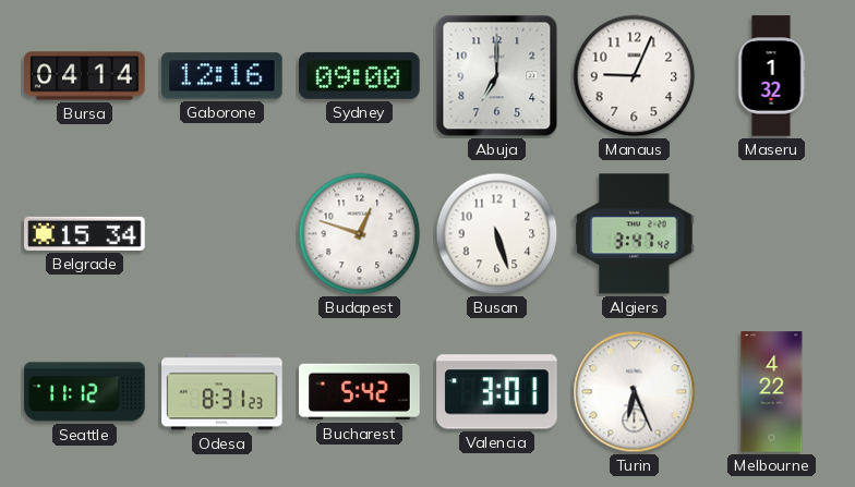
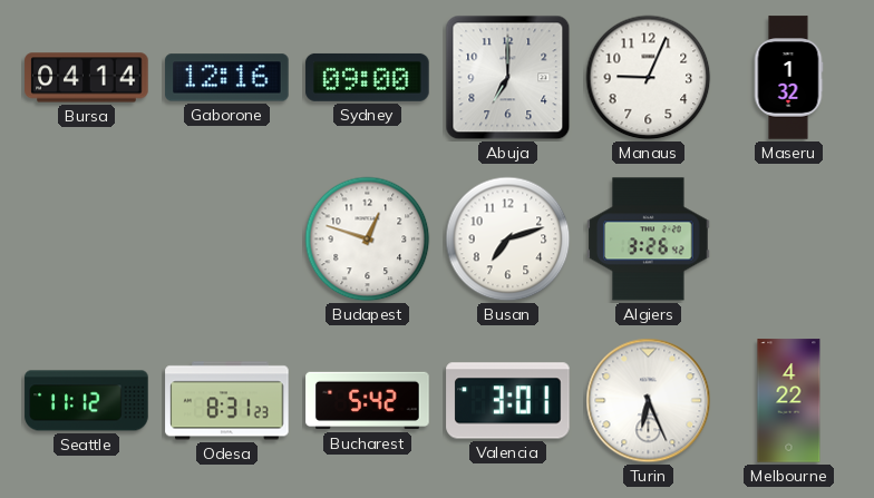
Belgrade: 15:34 -> none (85, 233)
Busan: 5:27 -> 7:12 (508, 240)
Algiers: 3:47 -> 3:26 (649, 240)
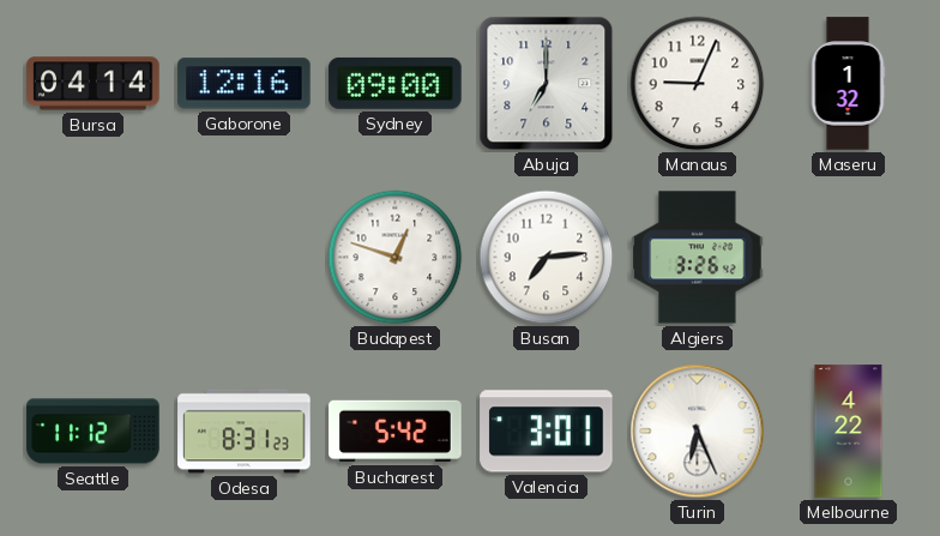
Busan: 7:12 -> 7:14 (547, 258)
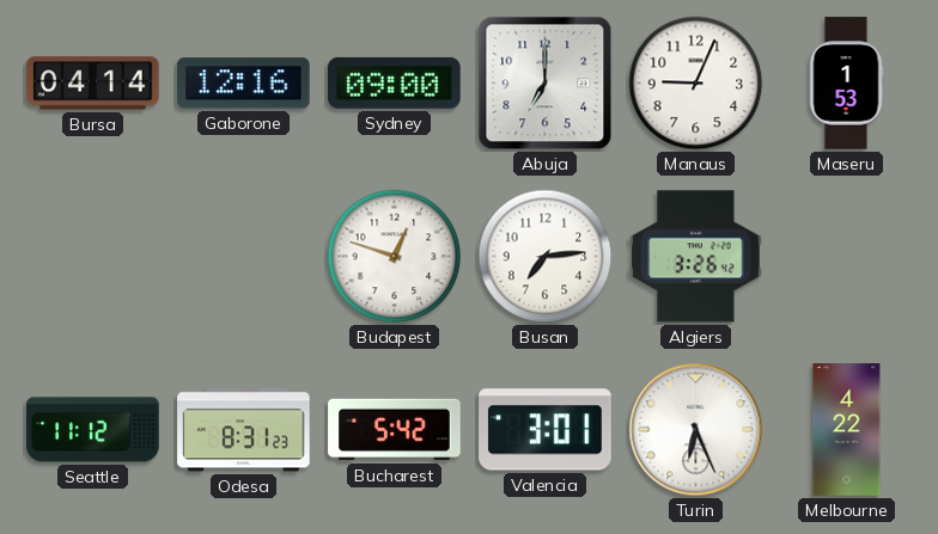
Maseru: 1:32 -> 1:53 (846, 84)
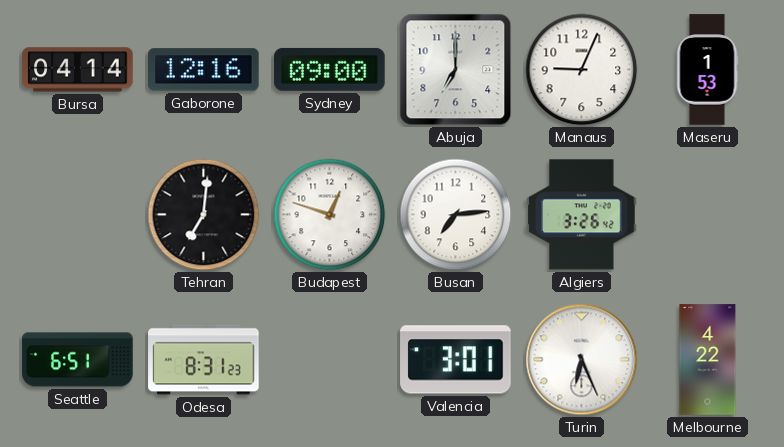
Tehran: none -> 7:01 (204, 215)
Seattle: 11:12 -> 6:51 (78, 360)
Bucharest: 5:42 -> none (395, 430)
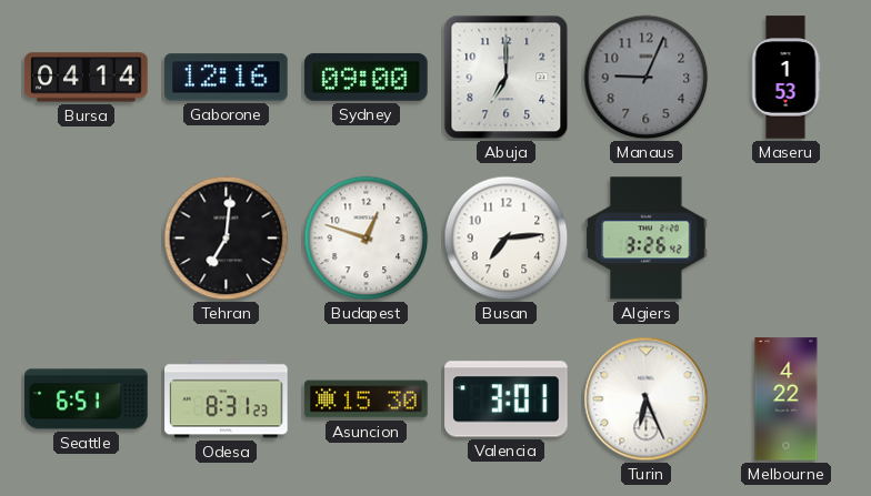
Manaus dial: white -> grey (647, 78)
Asuncion: none -> 15:30 (367, 399)
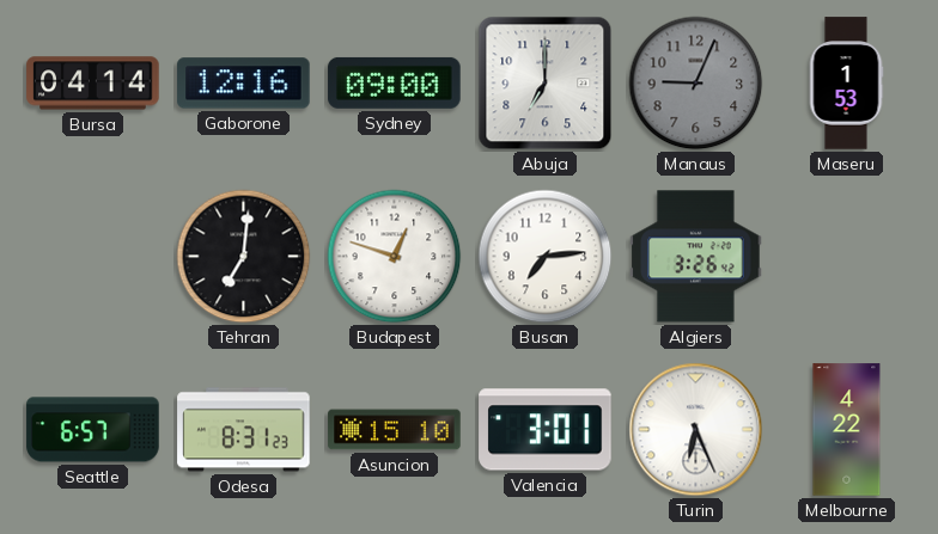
Seattle: 6:51 -> 6:57 (93, 430)
Asuncion: 15:30 -> 15:10 (395, 430)
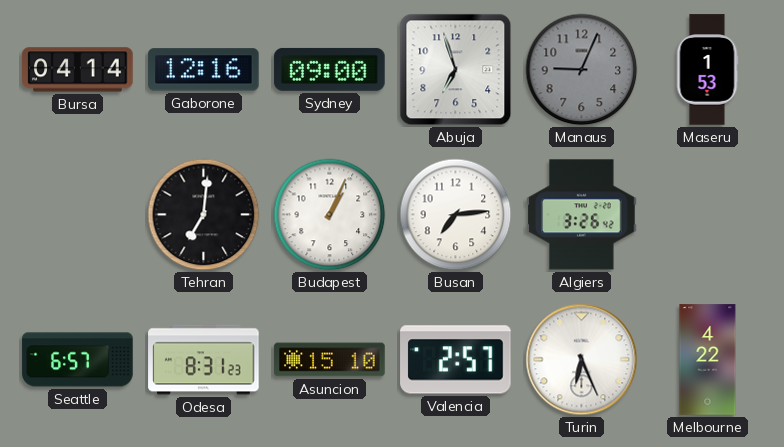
Abuja: 7:00 -> 6:57 (456, 70)
Budapest: 12:48 -> 1:04 (330, 215)
Valencia: 3:01 -> 2:57 (456, 360)
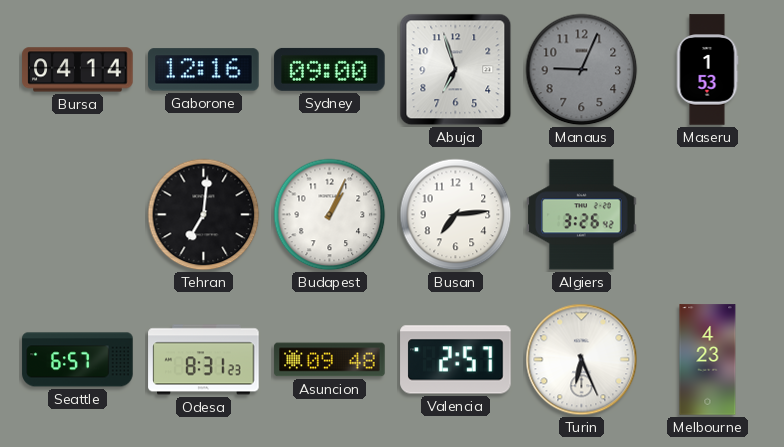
Asuncion: 15:10 -> 09:48 (330, 360)
Melbourne: 4:22 -> 4:23 (708, 360)
